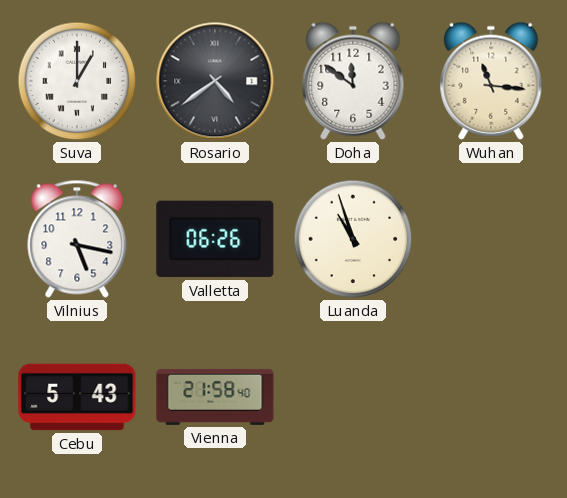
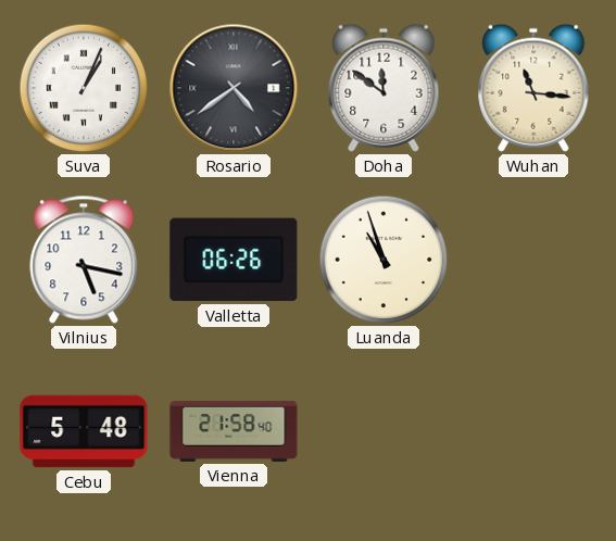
Suva: 1:00 -> 1:04 (84, 88)
Cebu: 5:43 -> 5:48 (84, 431)
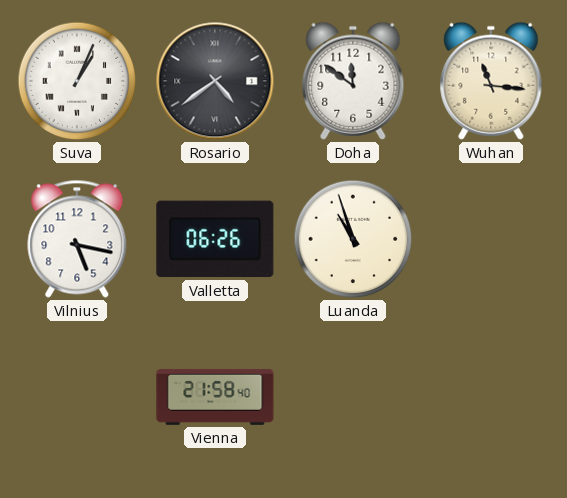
Cebu: 5:48 -> none (84, 431)
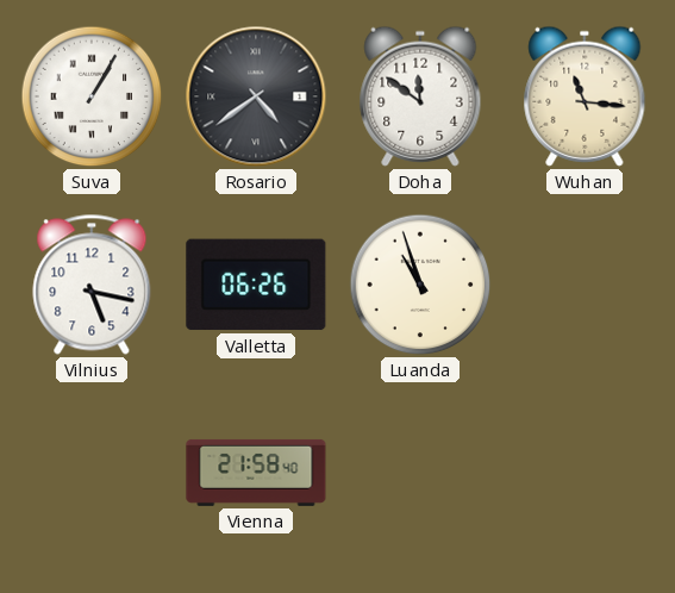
Suva: 1:04 -> 1:05 (92, 96)
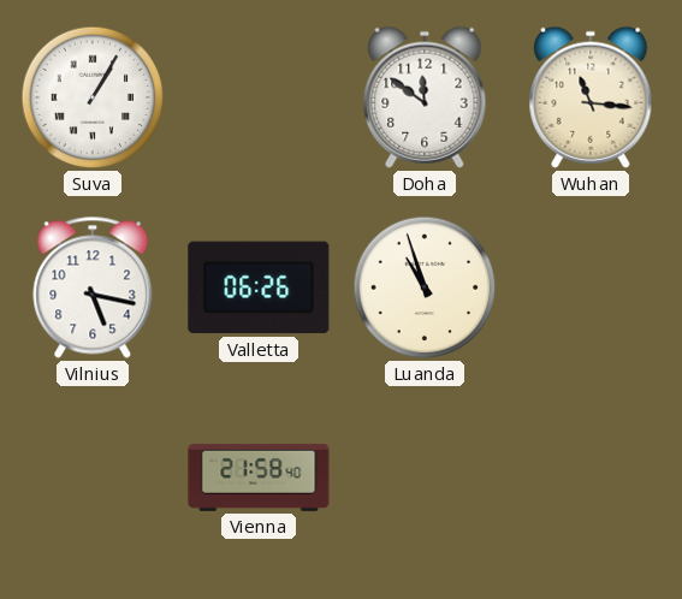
Rosario: 4:39 -> none (256, 96)
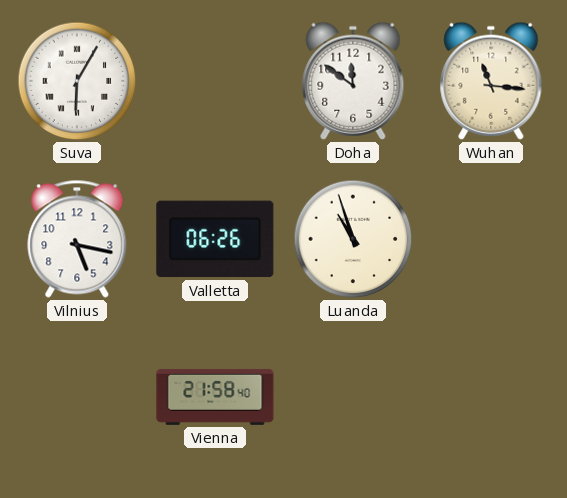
Suva: 1:05 -> 6:05 (77, 81)
